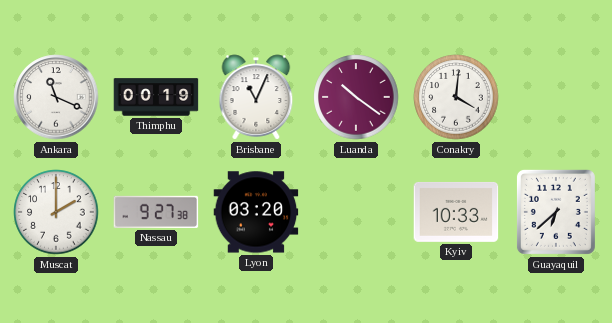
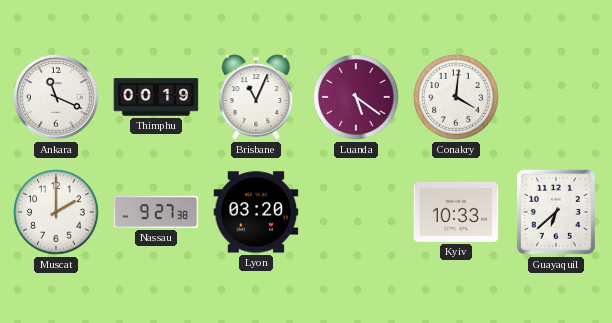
Luanda: 10:21 -> 5:21 (356, 97)
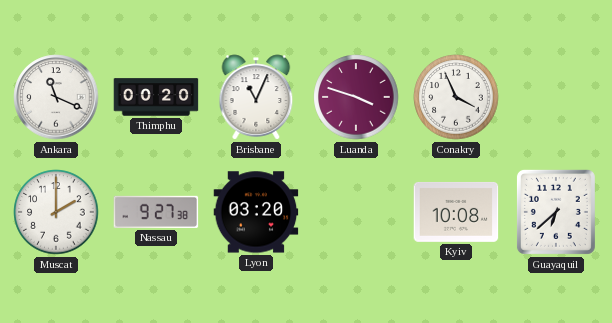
Thimphu: 00:19 -> 00:20 (156, 97)
Luanda: 5:21 -> 3:48 (356, 97)
Conakry: 4:01 -> 3:56 (456, 97)
Kyiv: 10:33 -> 10:08 (456, 212)
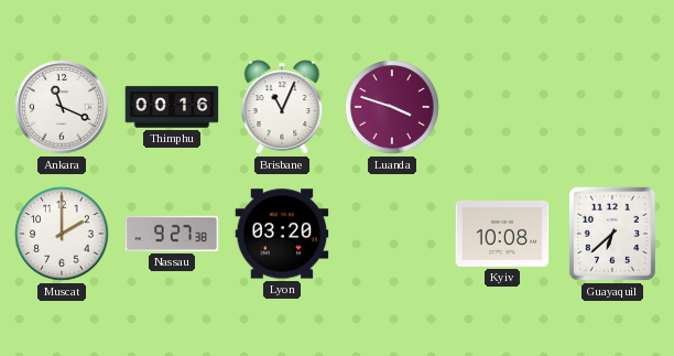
Thimphu: 00:20 -> 00:16 (172, 107)
Conakry: 3:56 -> none (456, 97)
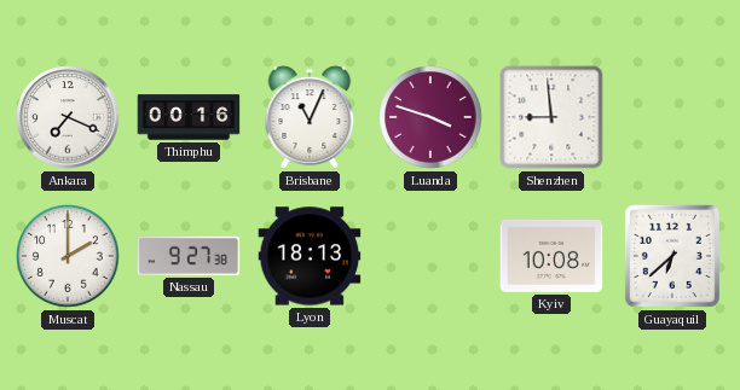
Ankara: 11:19 -> 7:19 (68, 117)
Shenzhen: none -> 8:59 (551, 117)
Lyon: 03:20 -> 18:13 (310, 256)
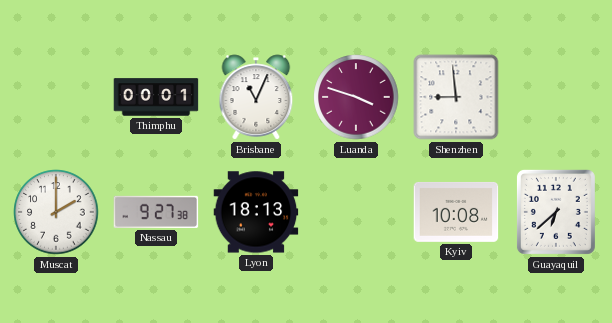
Ankara: 7:19 -> none (68, 117)
Thimphu: 00:16 -> 00:01 (156, 97)
